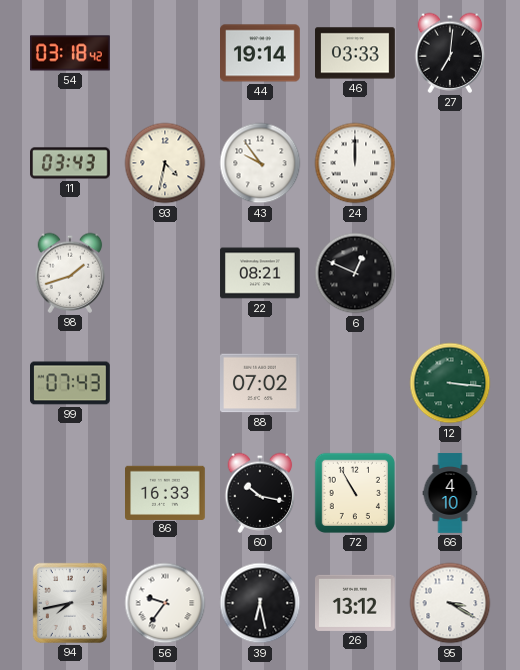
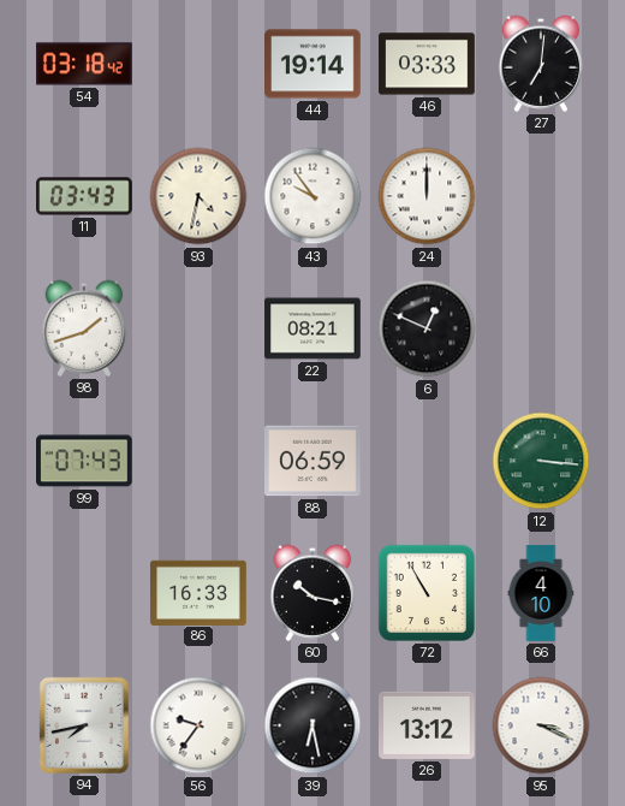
88: 07:02 -> 06:59 (314, 461)
95: 3:20 -> 3:19 (541, 725)
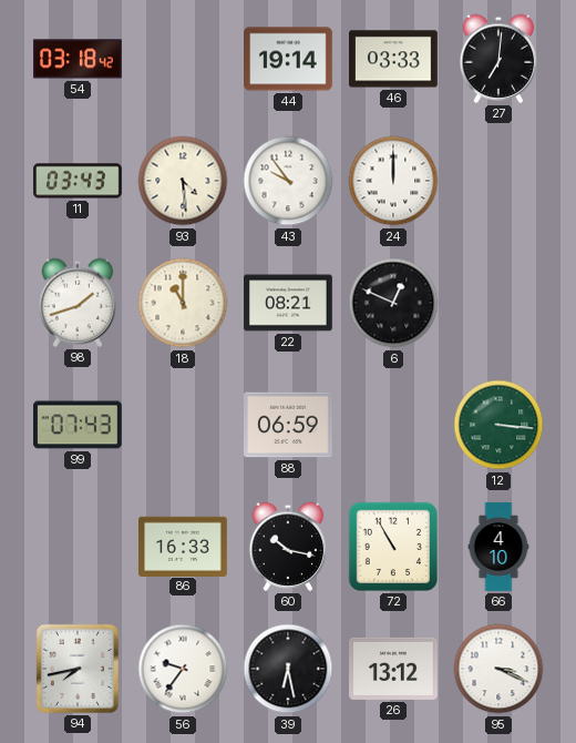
93: 4:32 -> 4:29 (183, 181)
18: none -> 11:00 (183, 303)
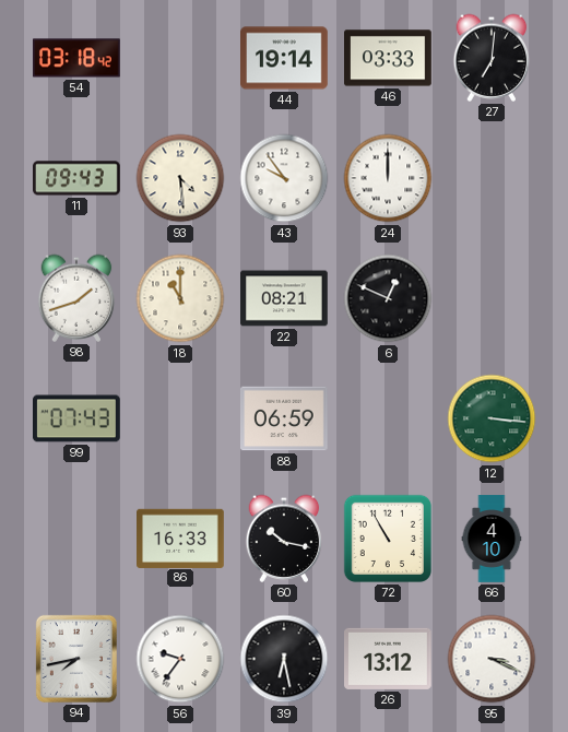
11: 03:43 -> 09:43 (76, 178)
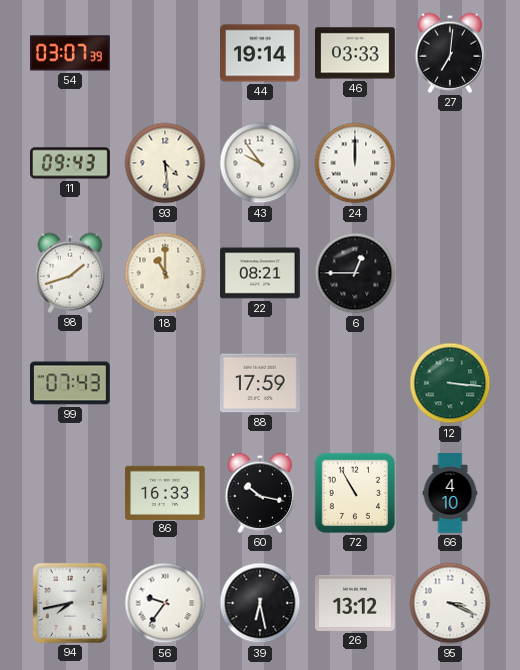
54: 03:18 -> 03:07 (71, 53)
6: 12:49 -> 12:45 (355, 273)
88: 06:59 -> 17:59 (261, 383)
